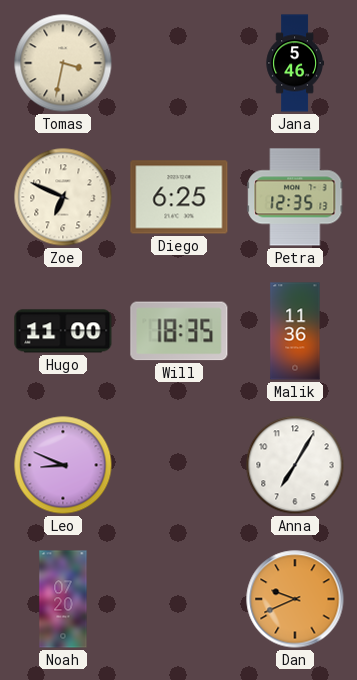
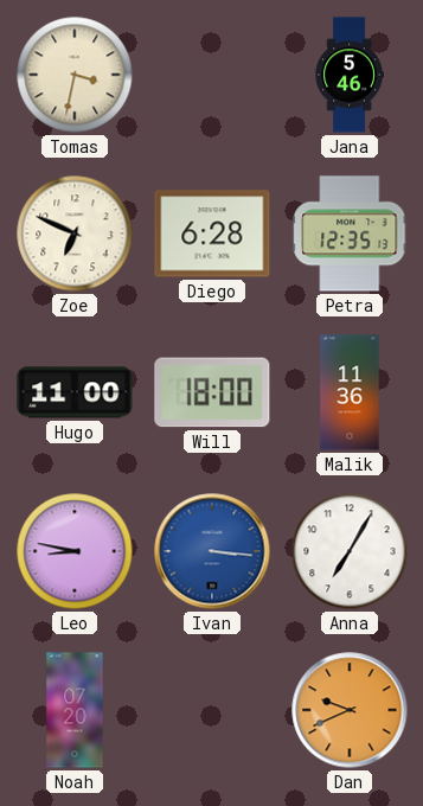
Diego: 6:25 -> 6:28 (212, 234)
Will: 18:35 -> 18:00 (212, 392)
Leo: 8:49 -> 8:47 (75, 551)
Ivan: none -> 3:16 (212, 551)
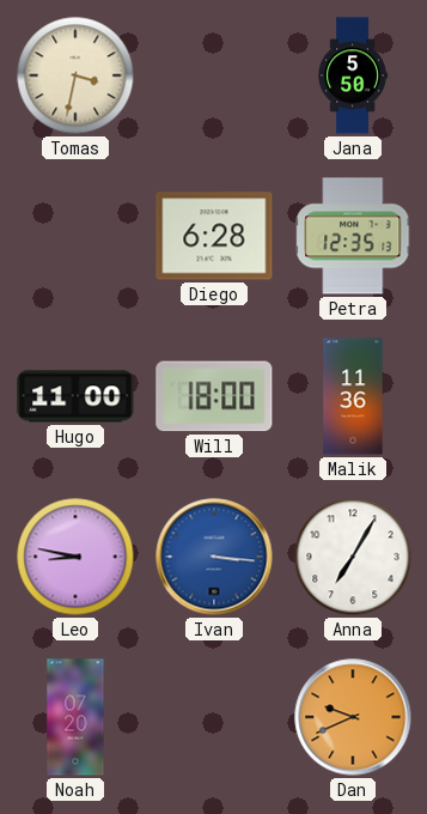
Jana: 5:46 -> 5:50 (353, 75)
Zoe: 6:49 -> none (75, 234)
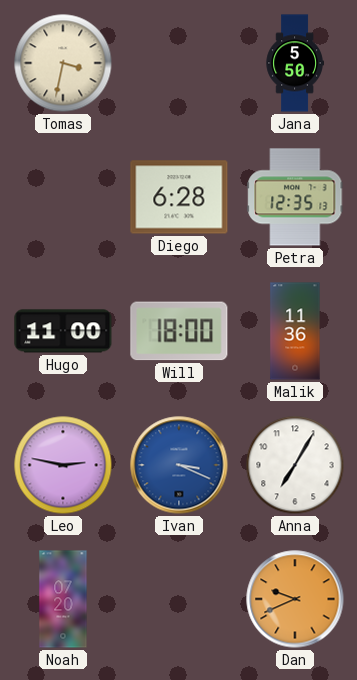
Leo: 8:47 -> 2:47 (63, 465)
Ivan: 3:16 -> 3:19 (179, 465)
